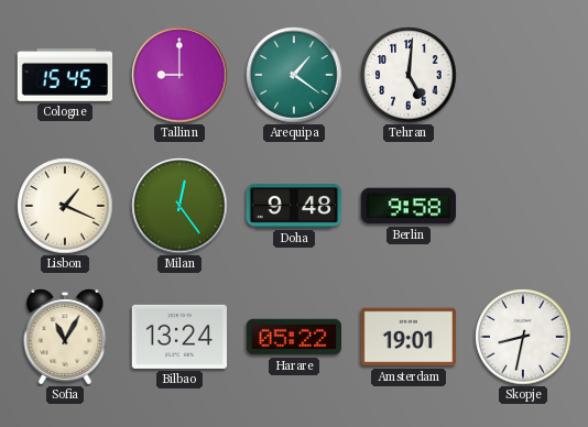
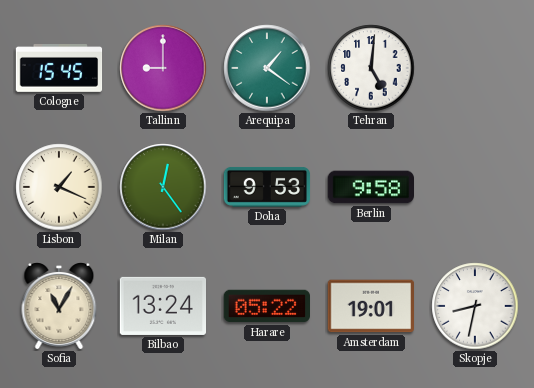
Doha: 9:48 -> 9:53 (267, 187)
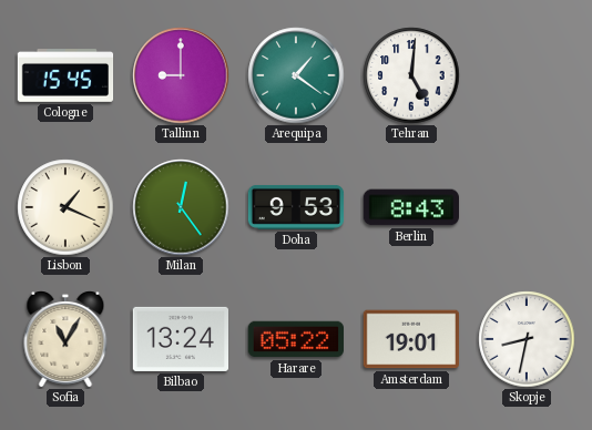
Berlin: 9:58 -> 8:43 (410, 207)
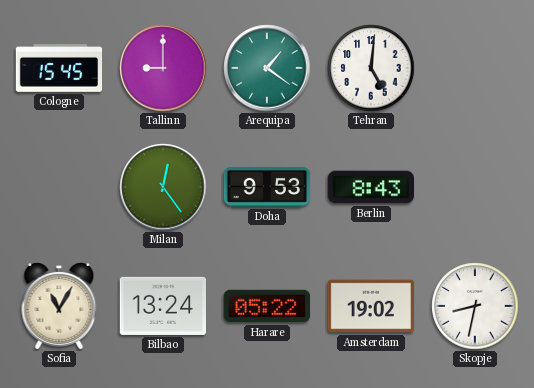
Lisbon: 1:19 -> none (65, 207)
Amsterdam: 19:01 -> 19:02 (370, 306)
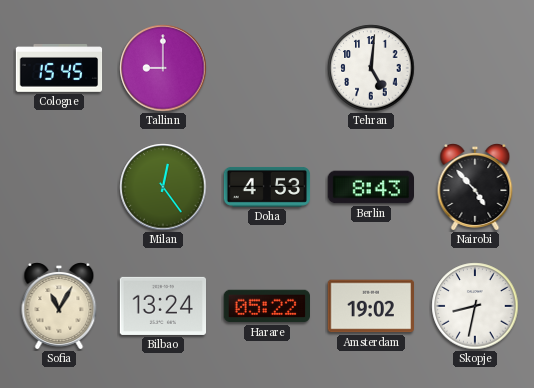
Arequipa: 1:21 -> none (267, 68)
Doha: 9:53 -> 4:53 (267, 187)
Nairobi: none -> 4:53 (475, 188)
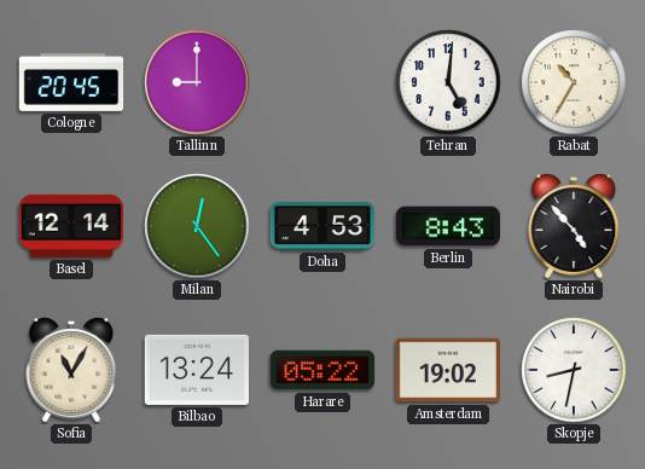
Cologne: 15:45 -> 20:45 (71, 83)
Rabat: none -> 10:35 (574, 82)
Basel: none -> 12:14 (70, 226)
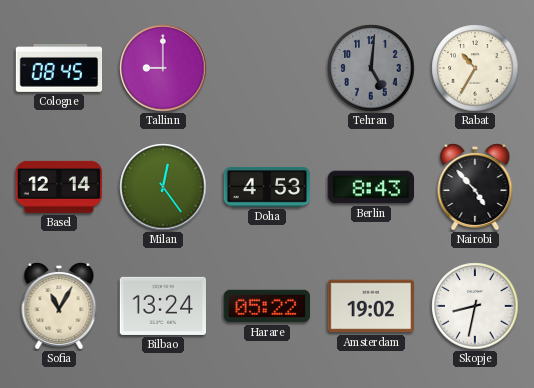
Cologne: 20:45 -> 08:45 (59, 69)
Tehran dial: white -> grey (371, 68)
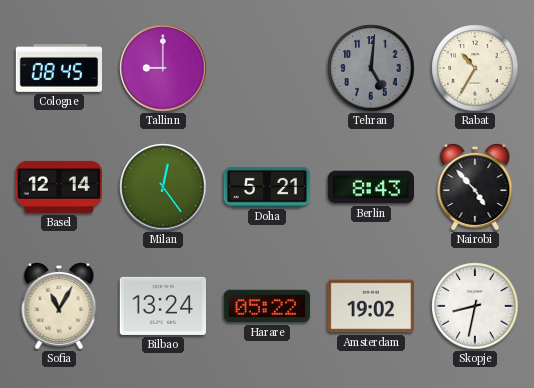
Doha: 4:53 -> 5:21 (267, 187)
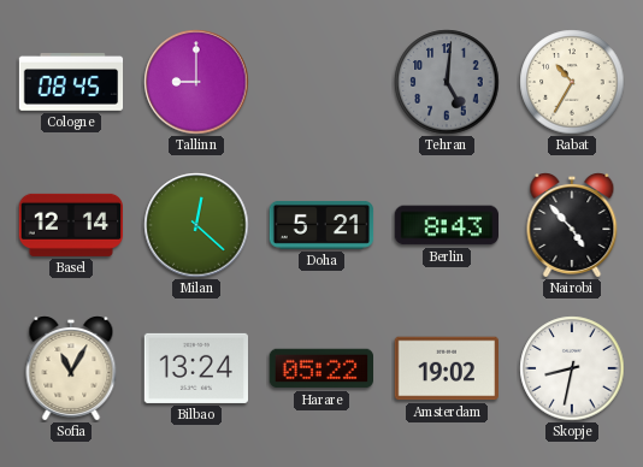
Milan: 12:24 -> 12:22 (196, 225)
